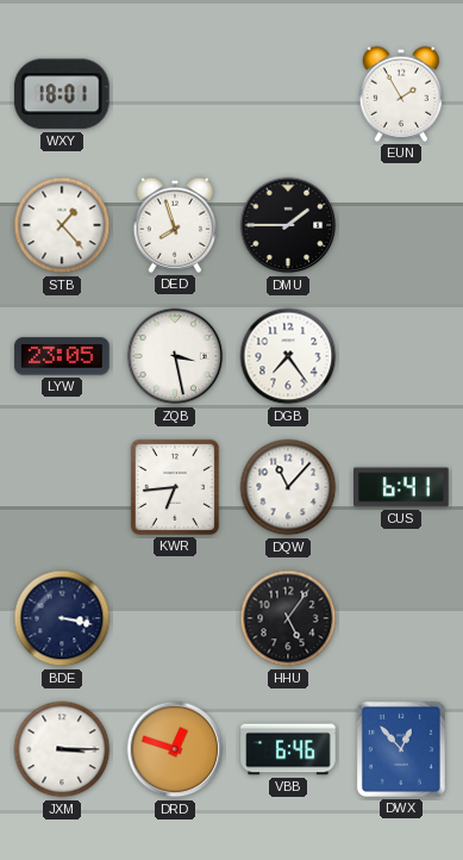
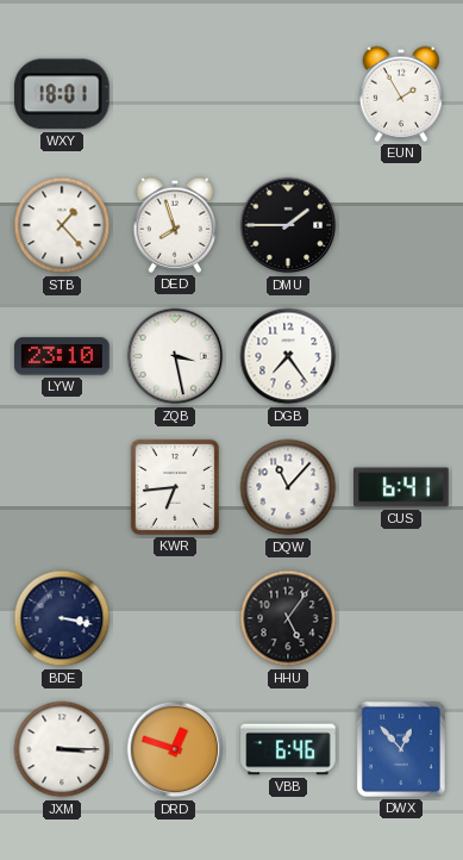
LYW: 23:05 -> 23:10 (62, 356)
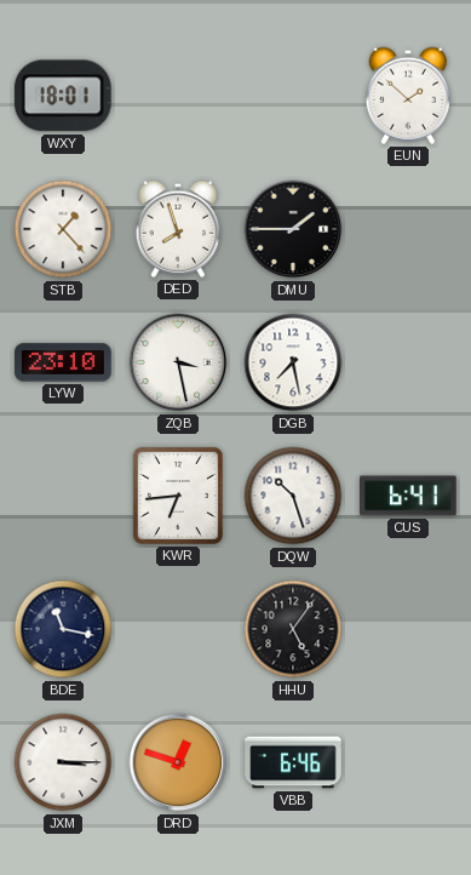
EUN: 1:55 -> 1:52 (408, 96)
DGB: 7:24 -> 7:28 (293, 362)
DQW: 11:07 -> 10:27 (293, 496)
BDE: 3:17 -> 11:17 (63, 629)
DWX: 12:53 -> none (401, 749)
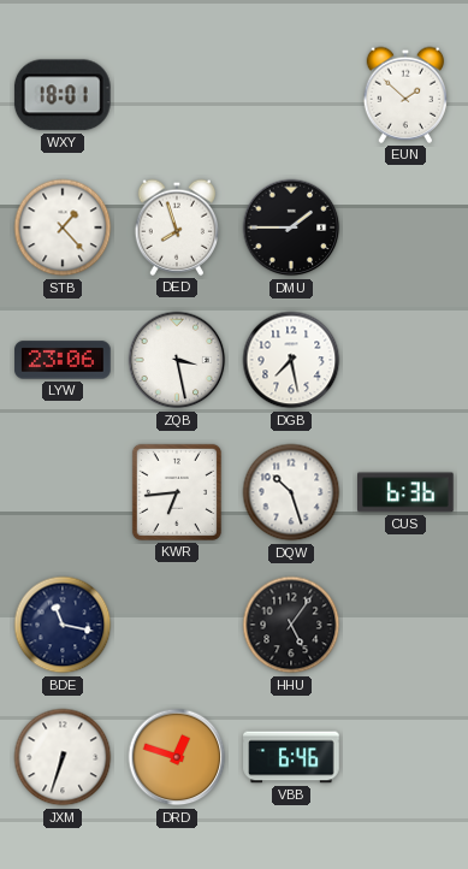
LYW: 23:10 -> 23:06 (63, 360)
CUS: 6:41 -> 6:36 (405, 492)
JXM: 3:15 -> 6:33 (63, 757)
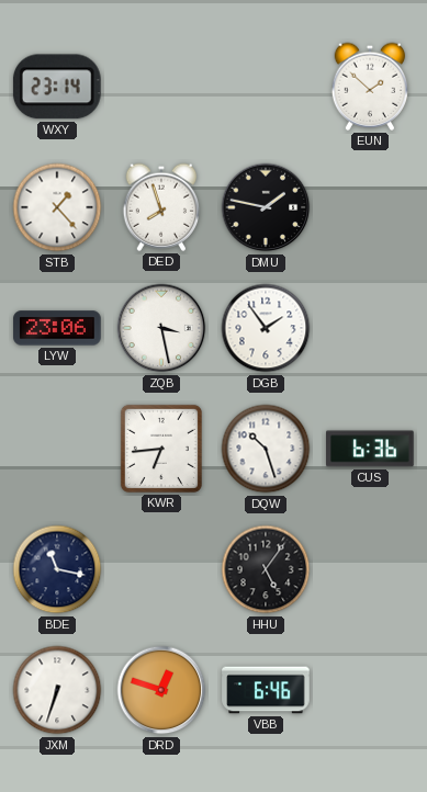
WXY: 18:01 -> 23:14 (57, 87)
DMU: 1:45 -> 1:47 (266, 207)
DGB: 7:28 -> 1:54 (266, 328)
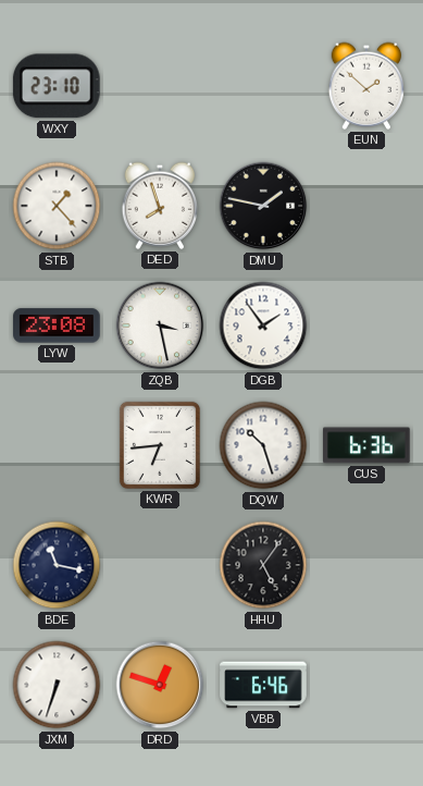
WXY: 23:14 -> 23:10 (57, 86)
LYW: 23:06 -> 23:08 (57, 326)
